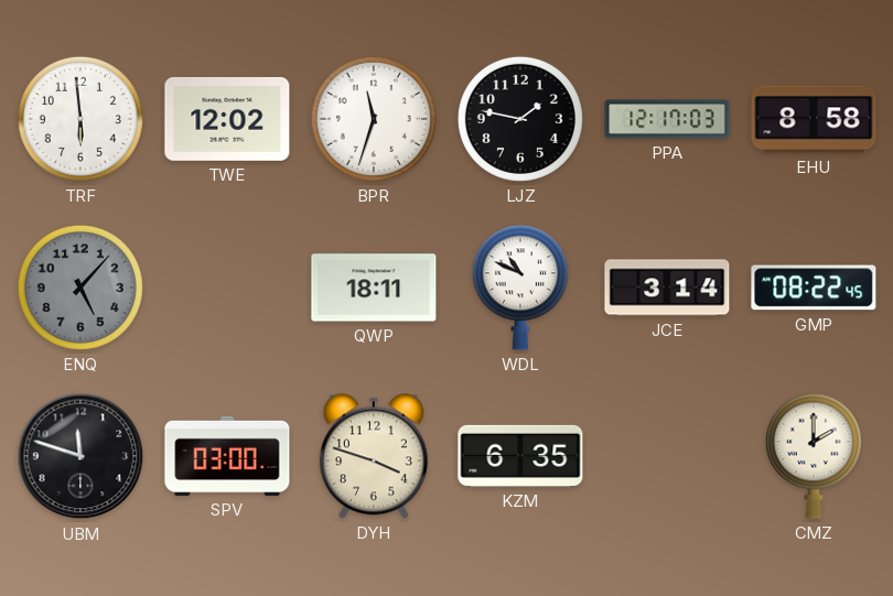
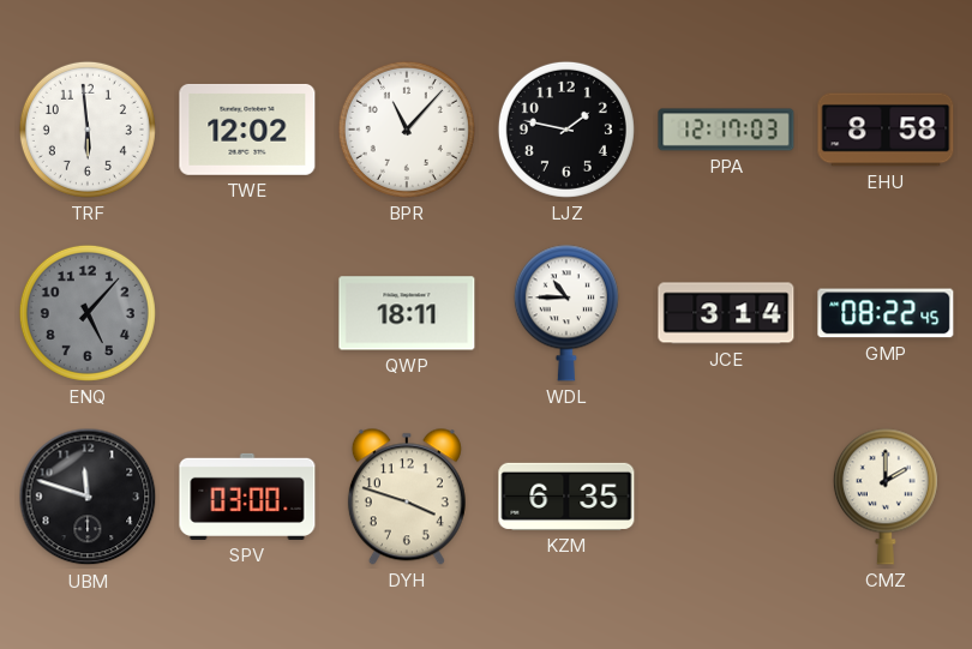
BPR: 11:33 -> 11:07 (407, 130)
WDL: 10:49 -> 10:45 (566, 313)
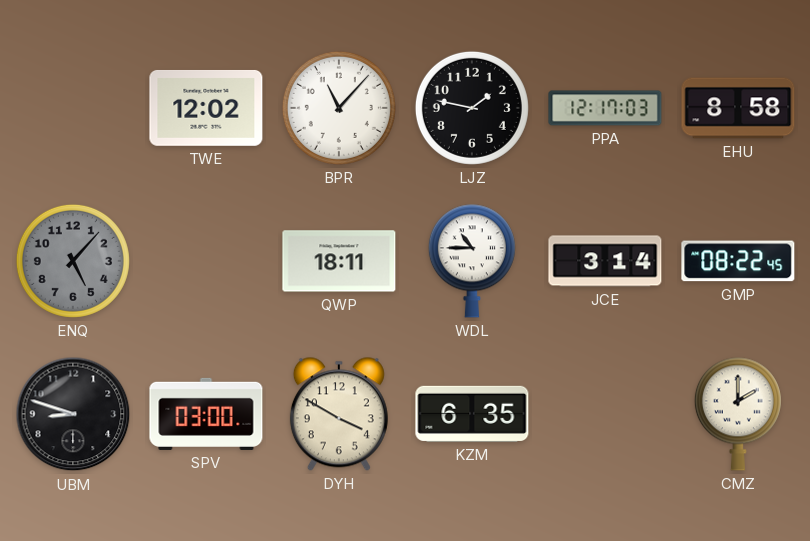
TRF: 5:59 -> none (88, 130)
UBM: 11:48 -> 8:48 (73, 414)
DYH: 3:48 -> 3:50 (339, 414)
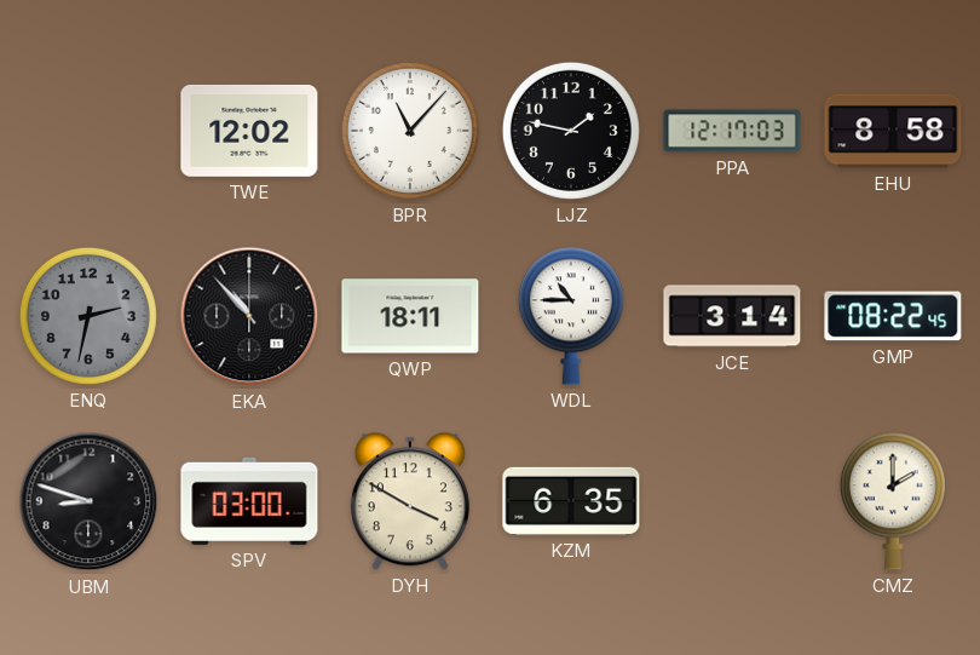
ENQ: 5:07 -> 2:32 (88, 316)
EKA: none -> 10:53 (249, 316)
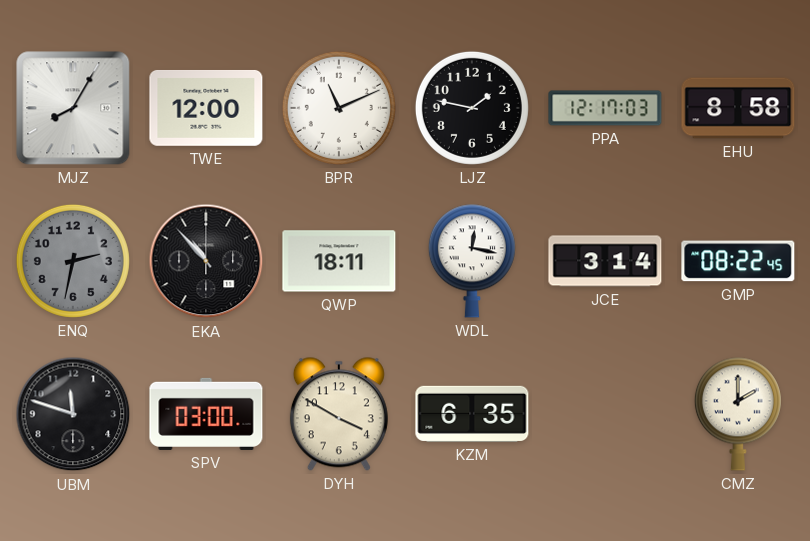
MJZ: none -> 8:05 (73, 108)
TWE: 12:02 -> 12:00 (206, 108)
BPR: 11:07 -> 11:11 (339, 108)
WDL: 10:45 -> 12:17 (472, 261)
UBM: 8:48 -> 11:48 (73, 414)
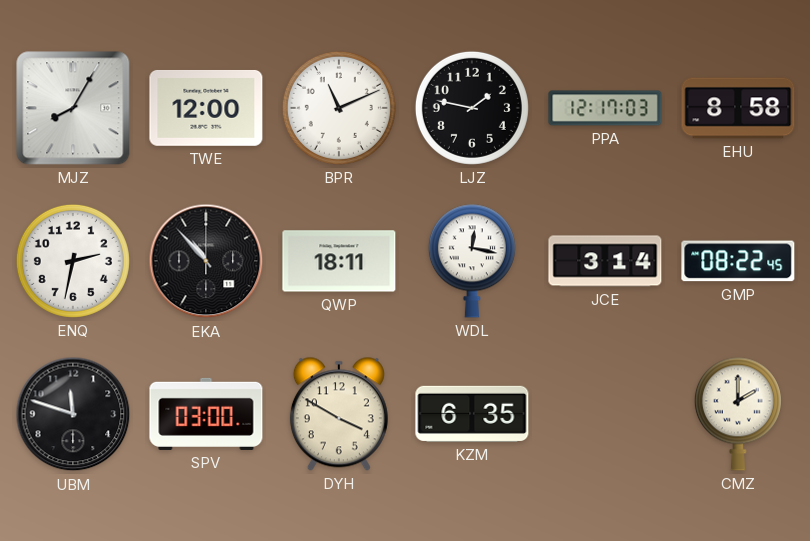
ENQ dial: grey -> white (73, 261)
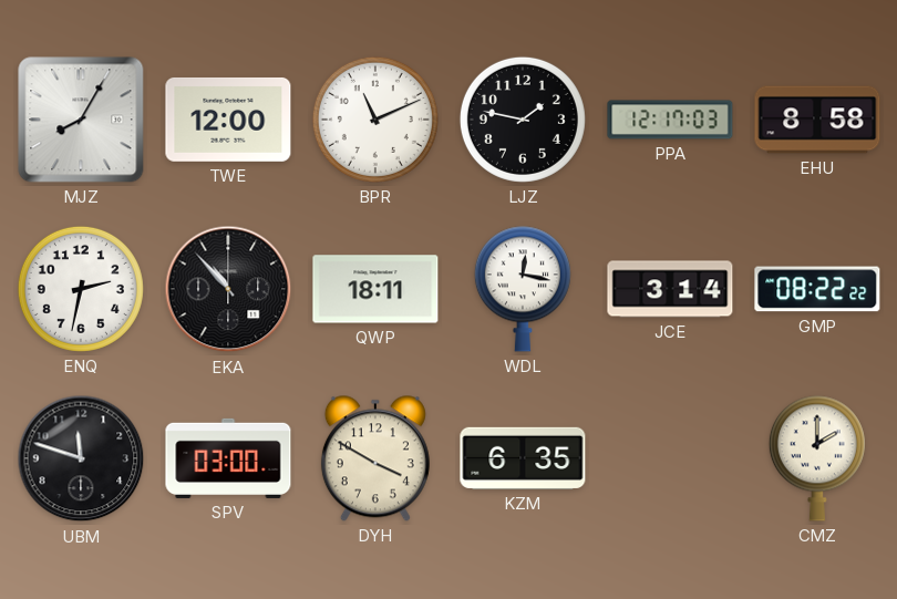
GMP: 08:22:45 -> 08:22:22 (817, 289)
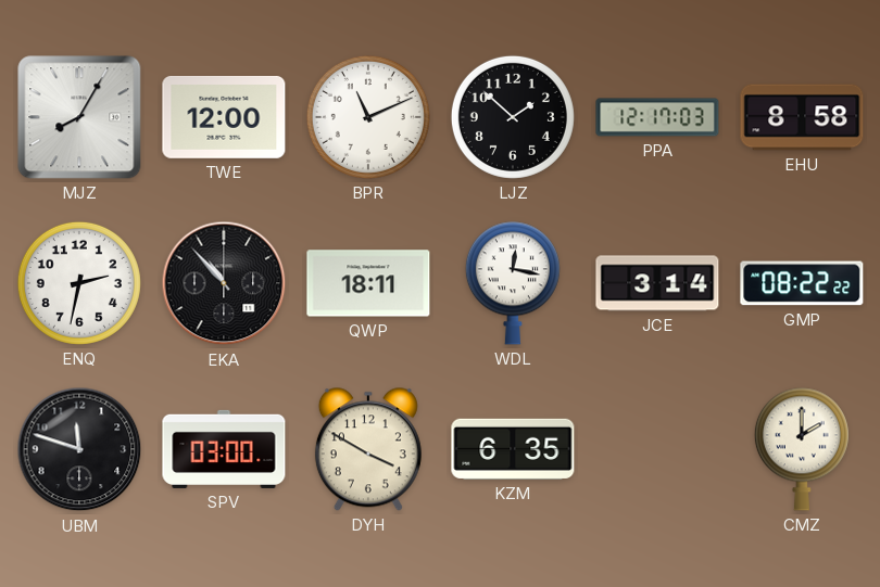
LJZ: 1:47 -> 1:52 (513, 117)
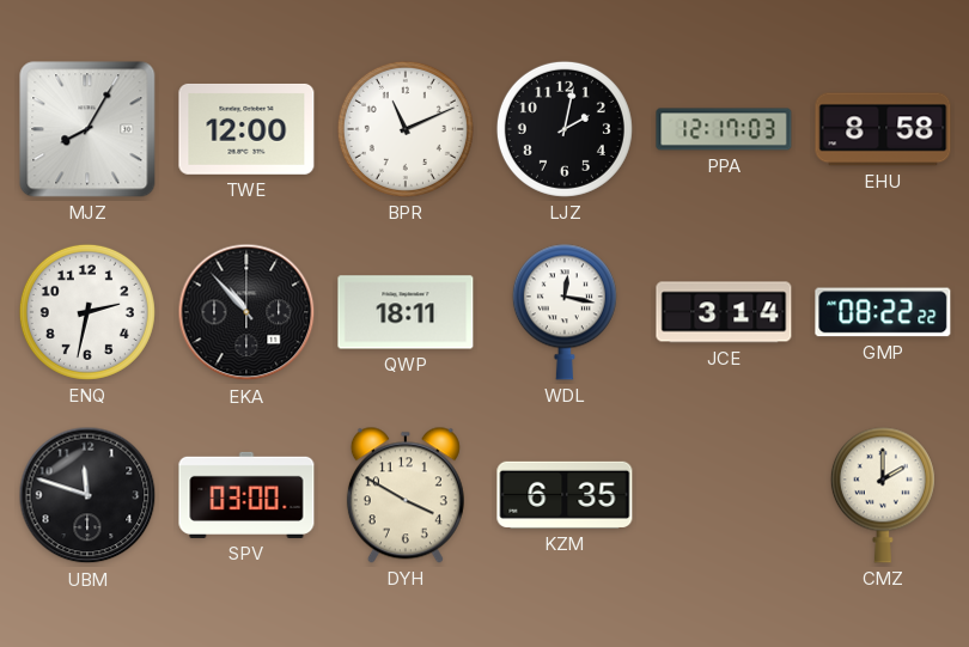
LJZ: 1:52 -> 2:02 (565, 129)
